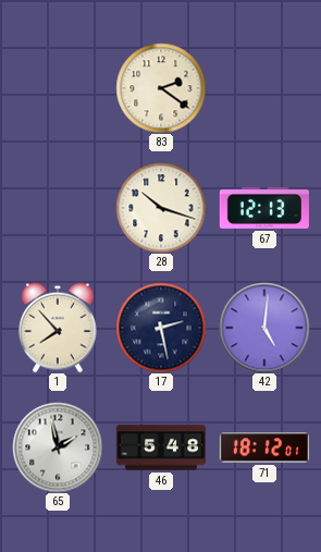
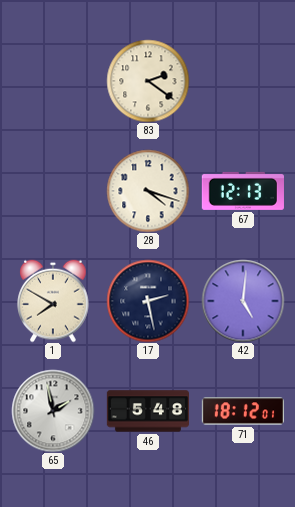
28: 10:18 -> 4:18 (148, 191)
1: 7:53 -> 7:50 (53, 301)
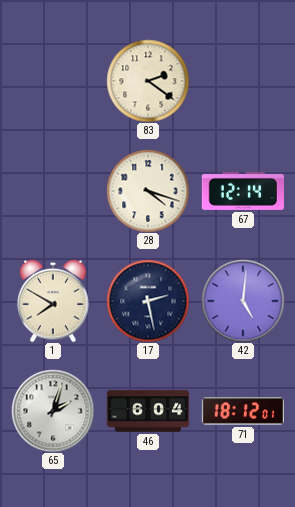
67: 12:13 -> 12:14 (243, 191)
65: 1:58 -> 2:03 (53, 411)
46: 5:48 -> 6:04 (147, 411)
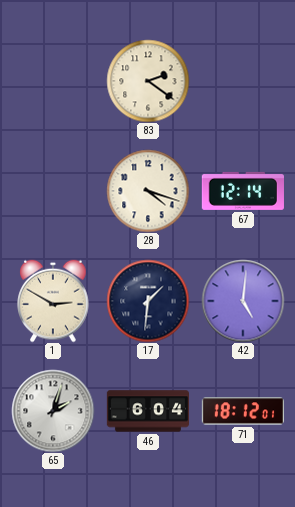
1: 7:50 -> 2:50 (53, 301)
17: 2:28 -> 1:31 (148, 301)
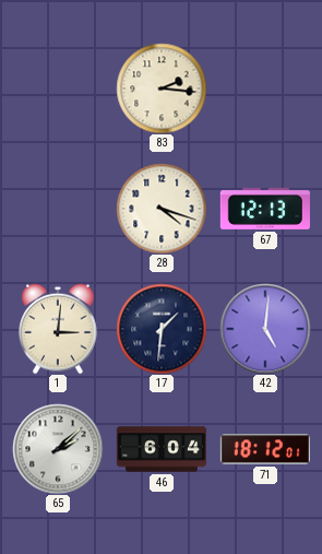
83: 2:21 -> 2:16 (162, 89)
67: 12:14 -> 12:13 (265, 209)
1: 2:50 -> 3:01 (58, 329)
65: 2:03 -> 2:08 (58, 449)
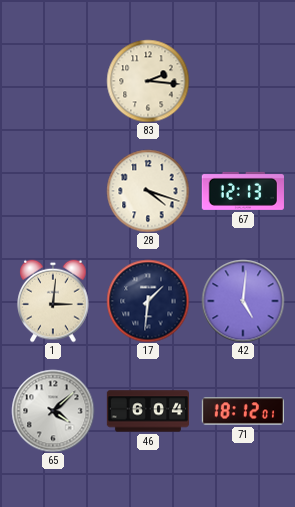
65: 2:08 -> 4:08 (53, 411)
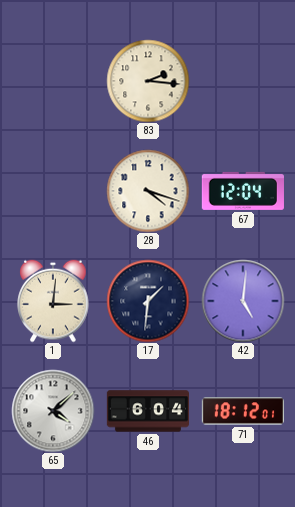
67: 12:13 -> 12:04 (243, 191)
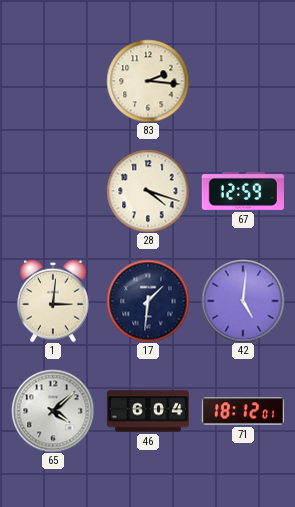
67: 12:04 -> 12:59 (243, 191)
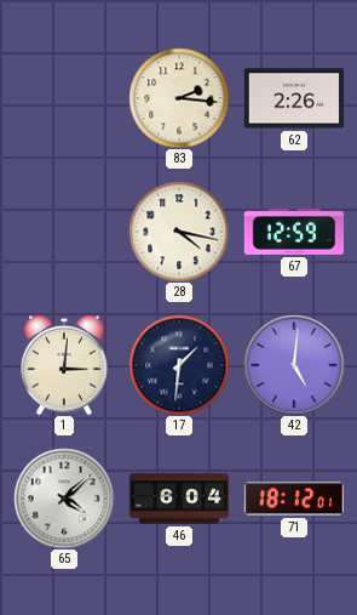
62: none -> 2:26 (294, 98)
28: 4:18 -> 4:17 (179, 232)
